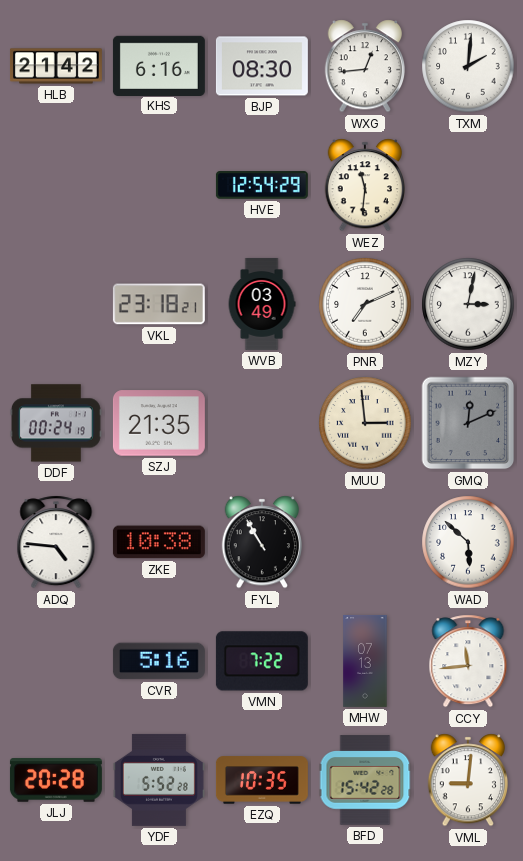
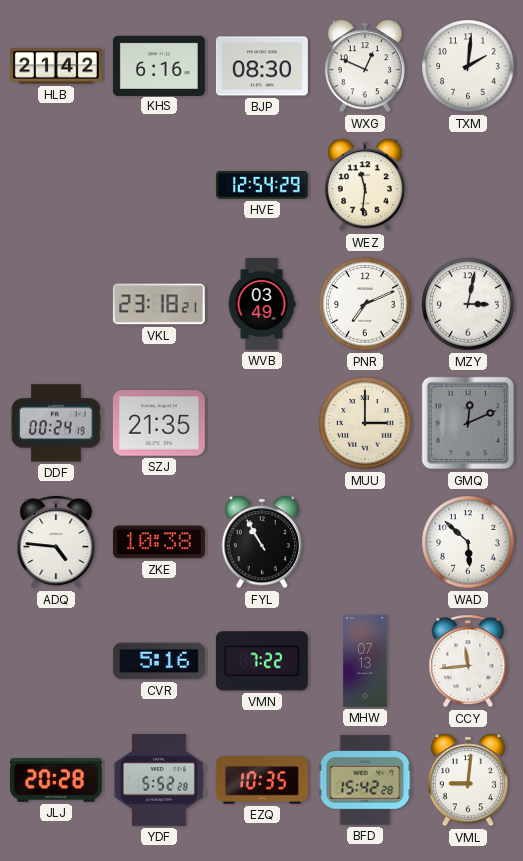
WXG: 12:44 -> 12:49 (364, 66)
MUU: 2:59 -> 3:00 (365, 423)
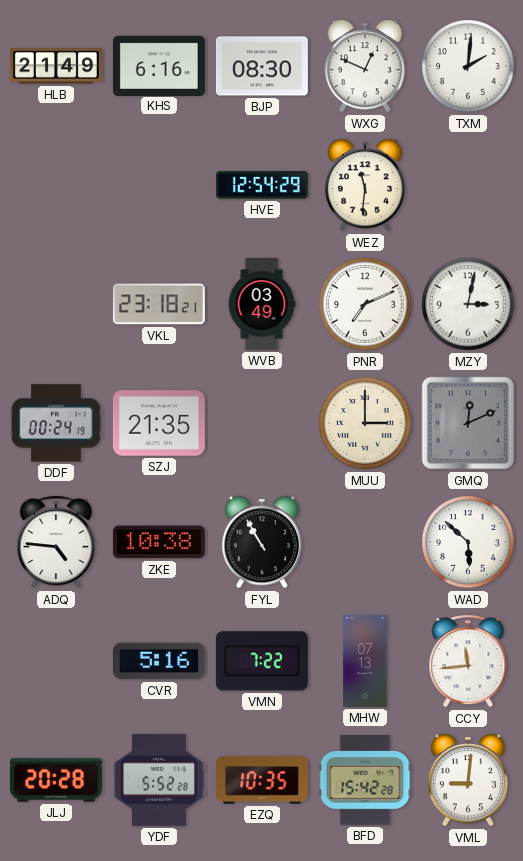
HLB: 21:42 -> 21:49 (56, 66)
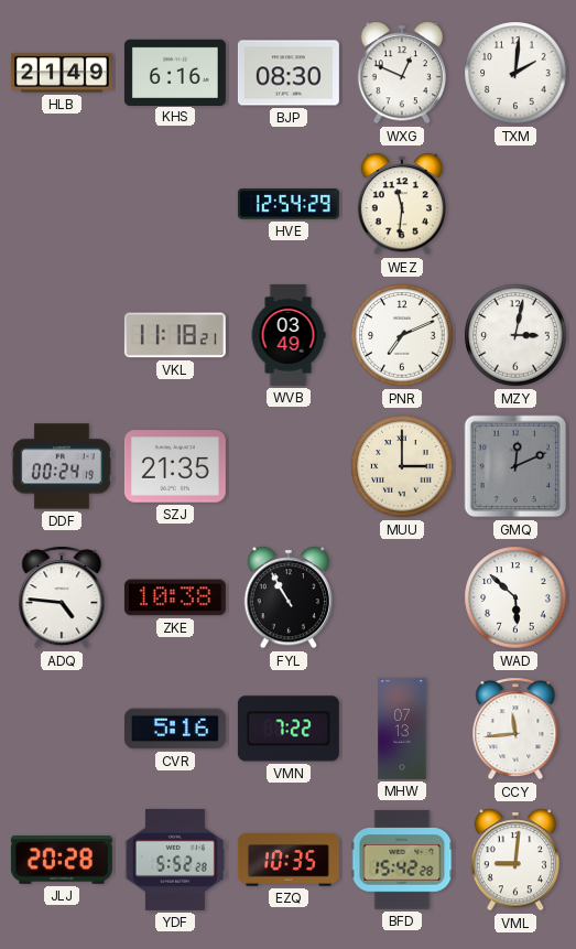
VKL: 23:18 -> 11:18 (175, 335)
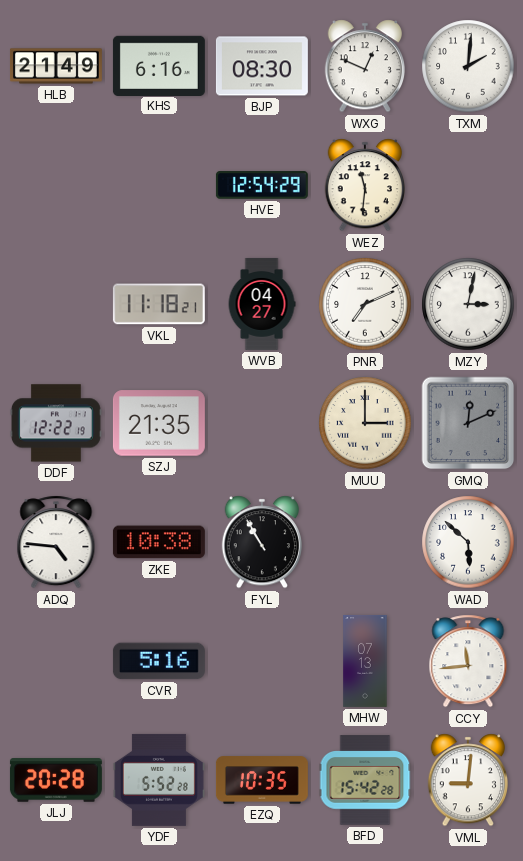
WVB: 03:49 -> 04:27 (262, 304)
DDF: 00:24 -> 12:22 (56, 423)
VMN: 7:22 -> none (289, 729)
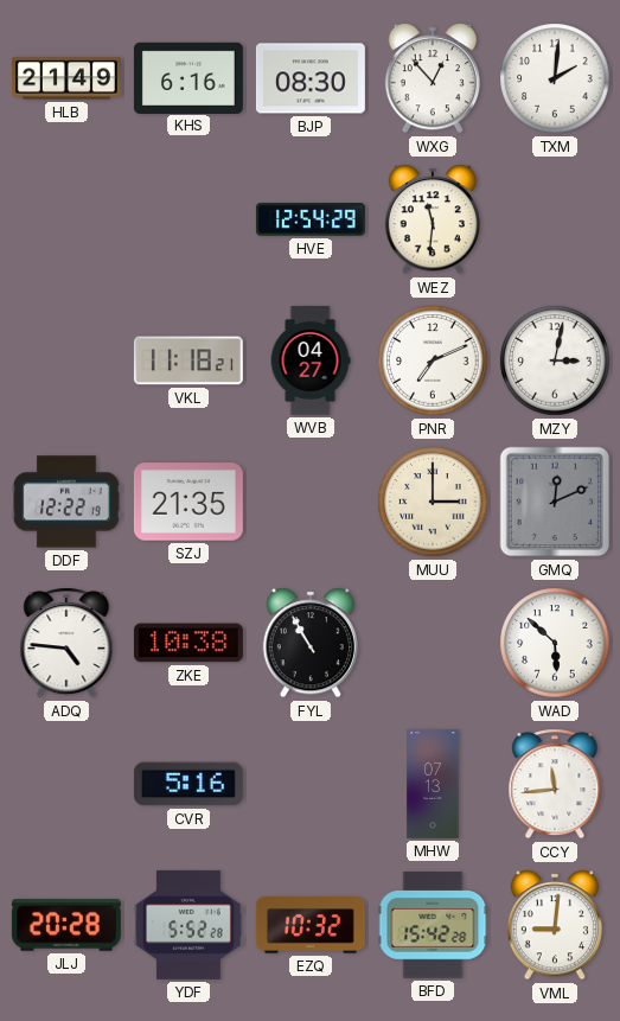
WXG: 12:49 -> 12:53 (432, 78)
EZQ: 10:35 -> 10:32 (311, 925)
